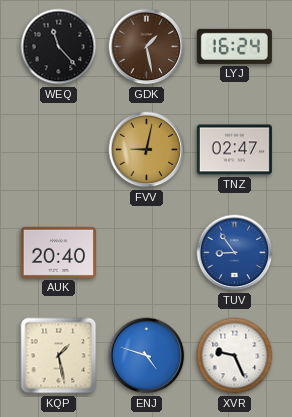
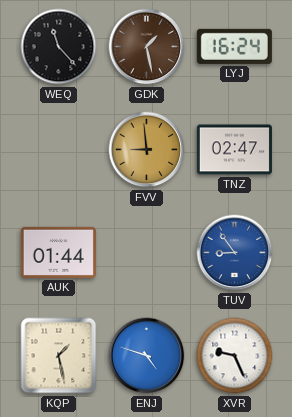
FVV: 9:02 -> 8:59 (147, 150)
AUK: 20:40 -> 01:44 (58, 252)
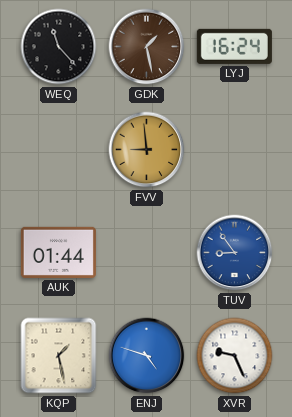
TNZ: 02:47 -> none (234, 150)
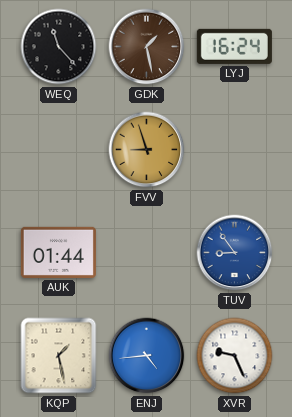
FVV: 8:59 -> 8:57 (147, 150)
ENJ: 4:48 -> 4:44 (147, 356)
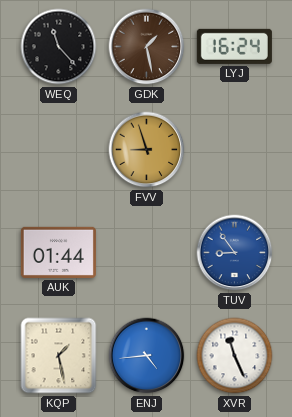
XVR: 9:26 -> 11:26 (235, 356)
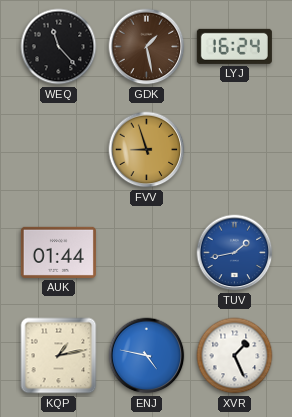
TUV: 8:54 -> 1:43 (235, 253)
KQP: 1:28 -> 1:13 (59, 356)
ENJ: 4:44 -> 4:47 (147, 356)
XVR: 11:26 -> 1:26 (235, 356)
